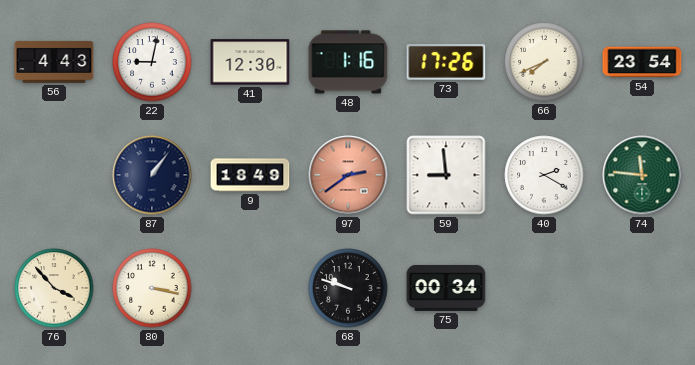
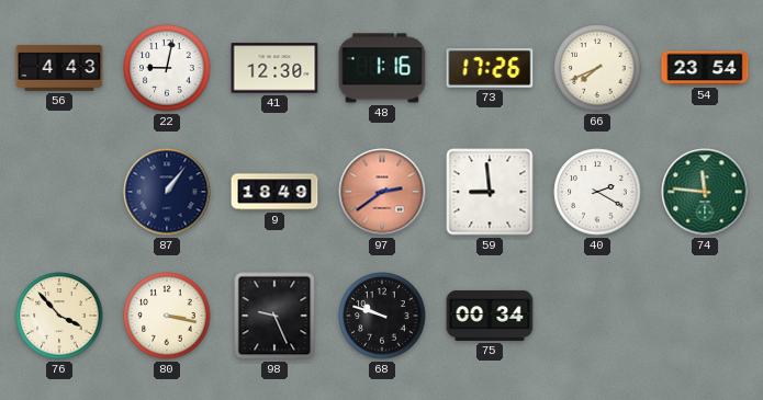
98: none -> 9:26 (274, 316)
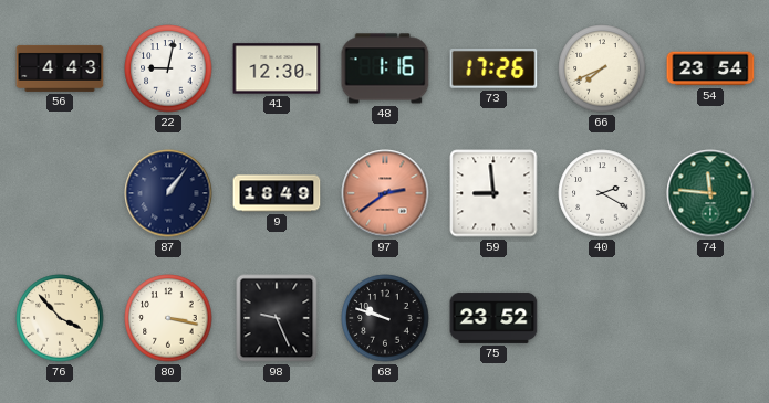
75: 00:34 -> 23:52 (493, 318)
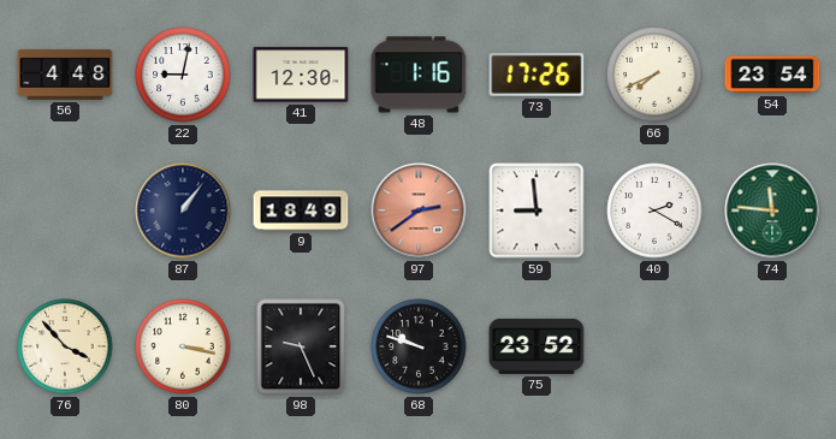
56: 4:43 -> 4:48 (65, 75)
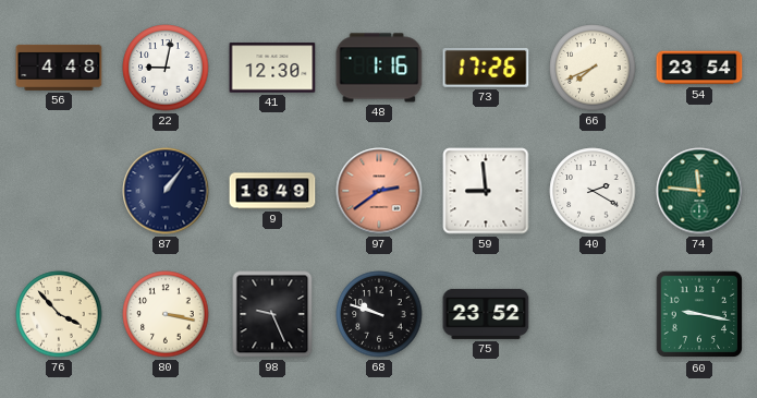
60: none -> 9:17 (699, 314)
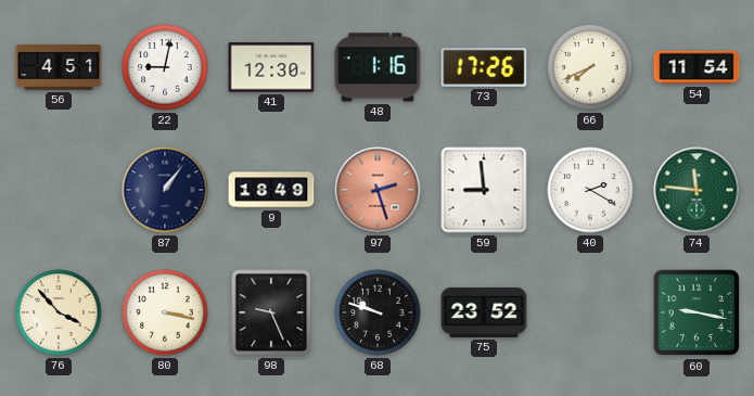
56: 4:48 -> 4:51 (59, 67)
54: 23:54 -> 11:54 (697, 67)
97: 2:39 -> 2:27 (378, 190)
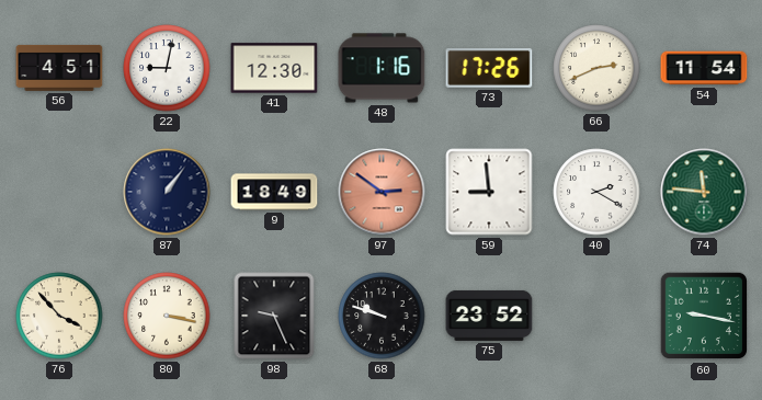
66: 7:41 -> 2:41 (596, 68)
97: 2:27 -> 2:51 (382, 192)
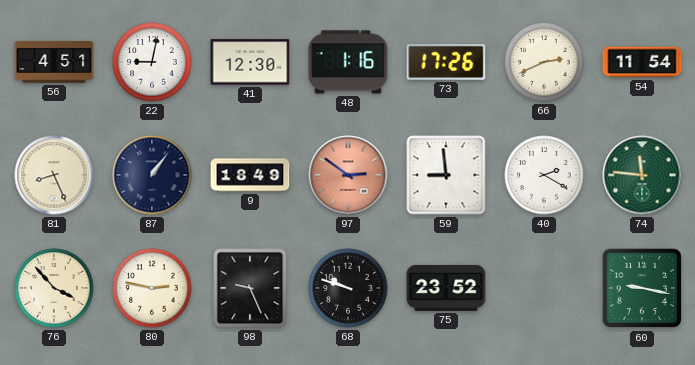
81: none -> 8:26 (54, 175)
80: 3:17 -> 2:47 (152, 288)
